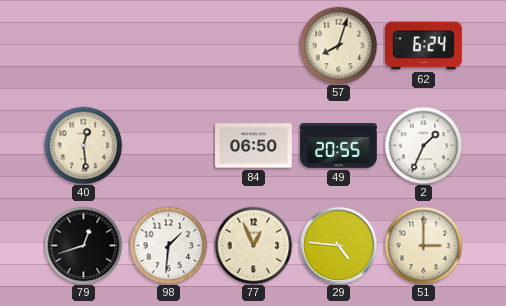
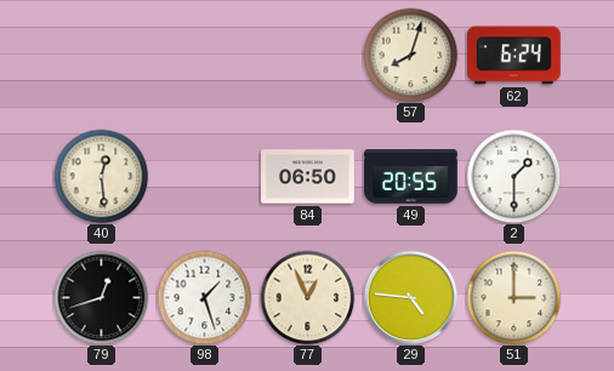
2: 1:34 -> 1:30 (513, 176)
98: 1:31 -> 1:27 (204, 297)
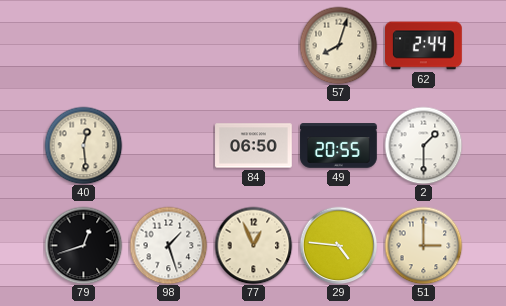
62: 6:24 -> 2:44 (424, 46)
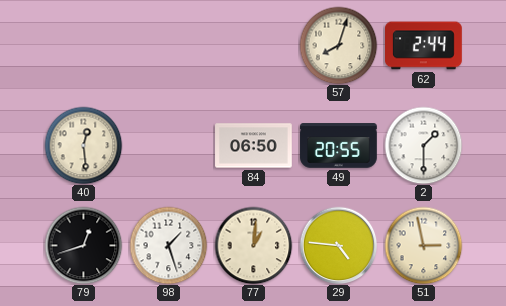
77: 12:56 -> 1:01 (253, 245)
51: 3:00 -> 2:58 (423, 245)
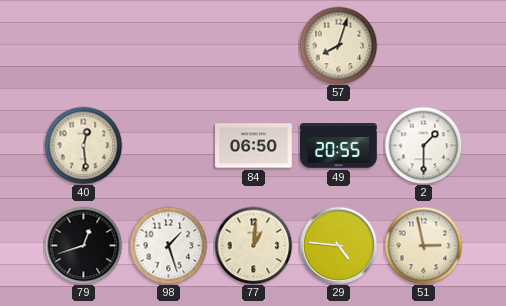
62: 2:44 -> none (424, 46)
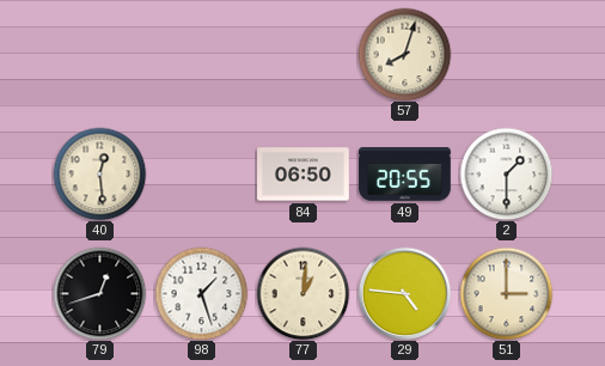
51: 2:58 -> 3:00 (506, 293)
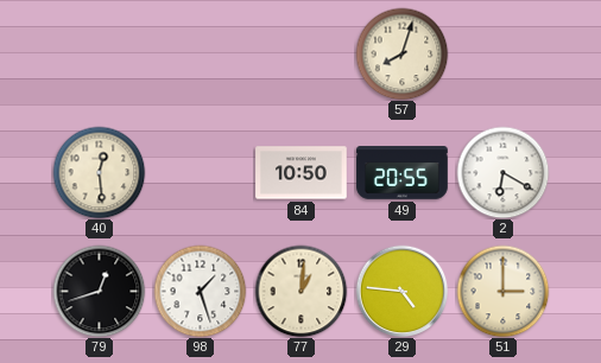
84: 06:50 -> 10:50 (302, 173)
2: 1:30 -> 6:20 (502, 172)
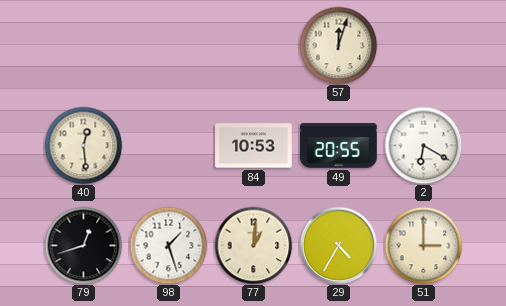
57: 8:03 -> 12:03 (338, 45)
84: 10:50 -> 10:53 (254, 146)
29: 4:46 -> 4:35 (338, 245)
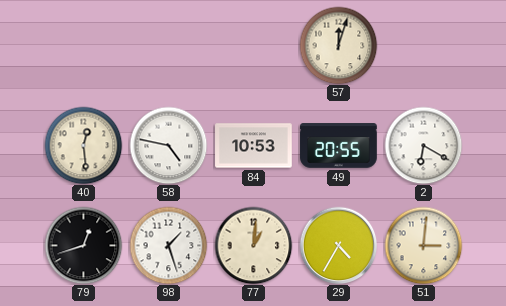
58: none -> 4:47 (168, 145)
51: 3:00 -> 3:01 (423, 245)
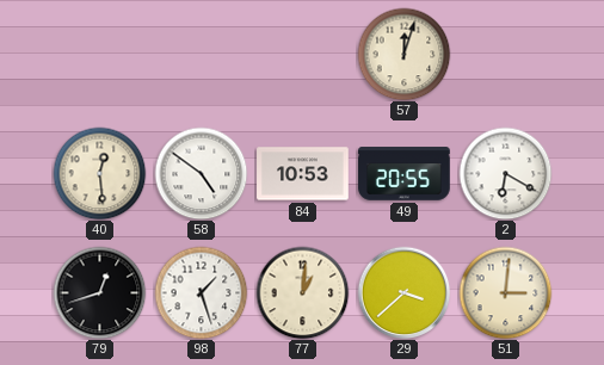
58: 4:47 -> 4:51 (201, 173)
29: 4:35 -> 3:38 (403, 292)
